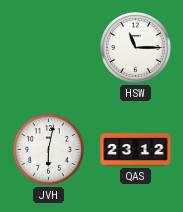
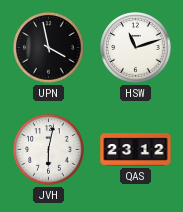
UPN: none -> 3:58 (49, 48)
HSW: 11:15 -> 11:12 (136, 48)
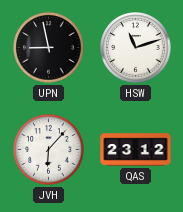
UPN: 3:58 -> 8:58 (49, 48)
JVH: 6:02 -> 6:07 (49, 150)
